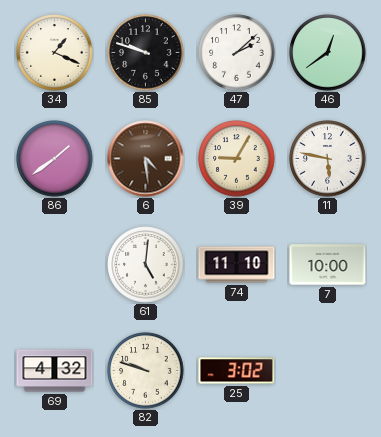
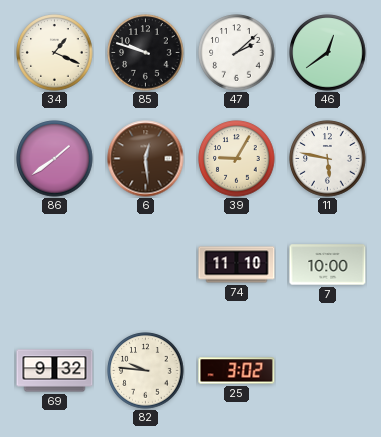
6: 4:29 -> 12:29 (146, 159)
61: 5:01 -> none (146, 265)
69: 4:32 -> 9:32 (55, 371)
82: 9:48 -> 9:46 (146, 371)
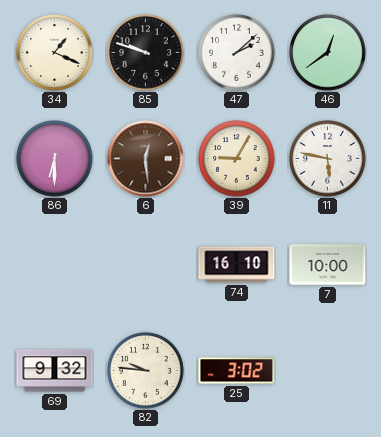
86: 1:39 -> 6:30 (55, 159)
74: 11:10 -> 16:10 (237, 265)
